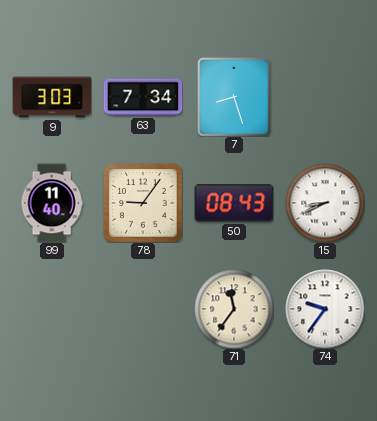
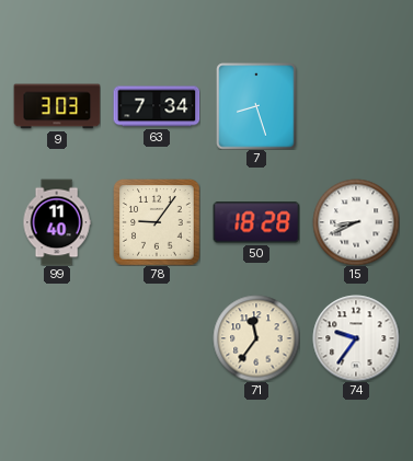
50: 08:43 -> 18:28 (256, 222)
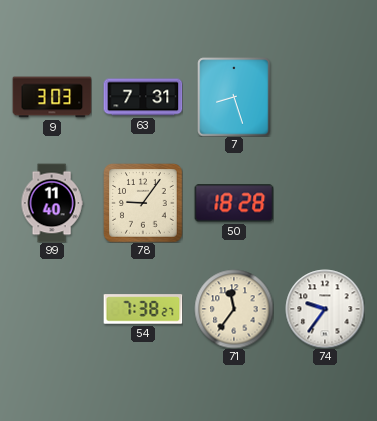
63: 7:34 -> 7:31 (143, 97)
15: 8:41 -> none (356, 222)
54: none -> 7:38 (143, 309)
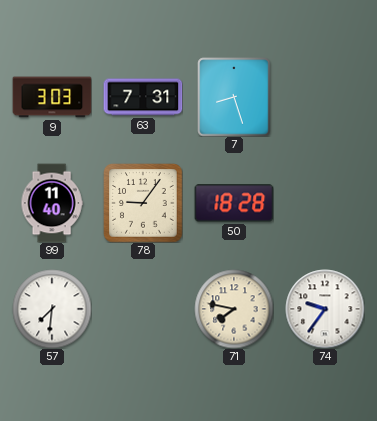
57: none -> 7:31 (52, 309)
54: 7:38 -> none (143, 309)
71: 11:36 -> 7:47 (234, 309)
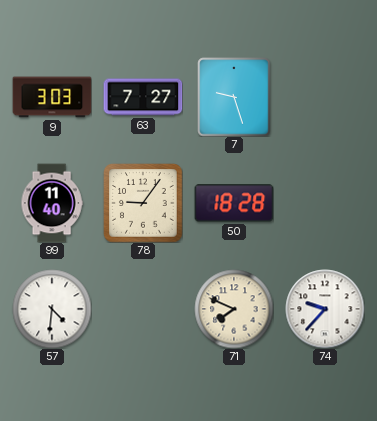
63: 7:31 -> 7:27 (143, 97)
7: 8:27 -> 9:27 (234, 97)
57: 7:31 -> 4:31 (52, 309)
71: 7:47 -> 7:49 (234, 309)
74: 9:36 -> 9:37 (325, 309)
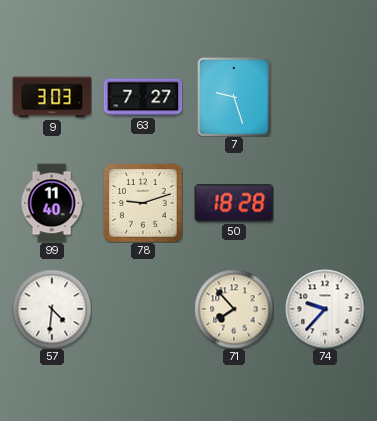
78: 9:06 -> 9:12 (143, 203)
71: 7:49 -> 7:53 (234, 309)
